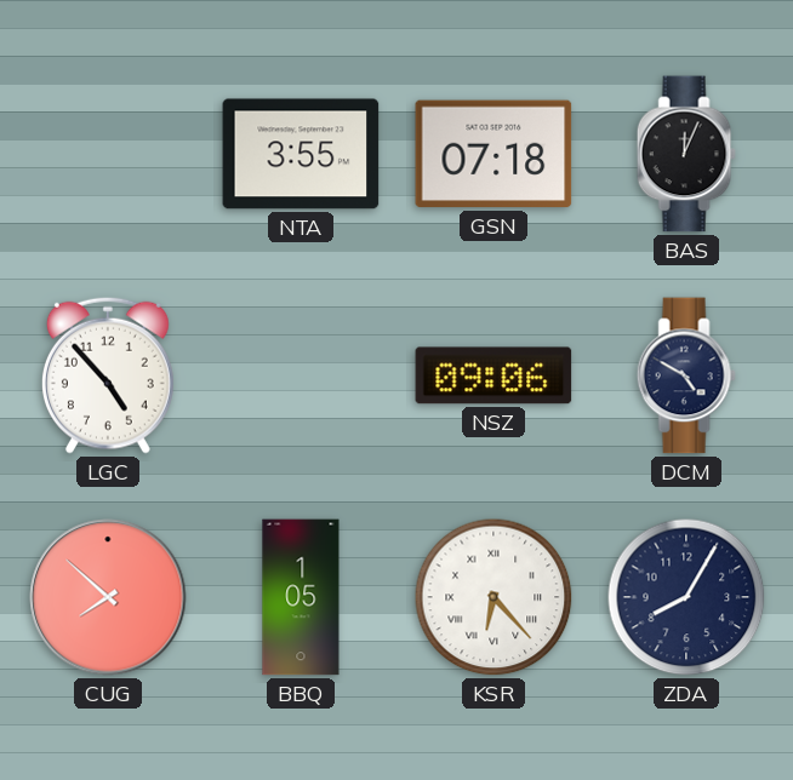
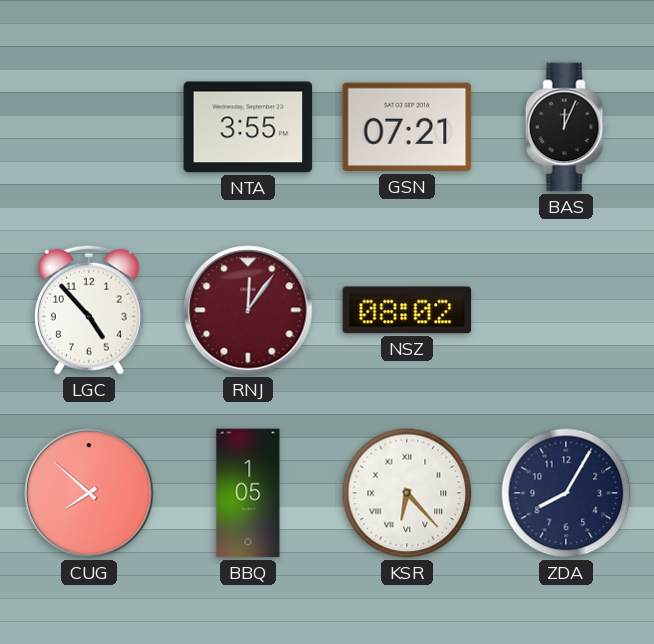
GSN: 07:18 -> 07:21 (407, 127)
RNJ: none -> 12:06 (248, 310)
NSZ: 09:06 -> 08:02 (407, 310)
DCM: 4:50 -> none (686, 375)
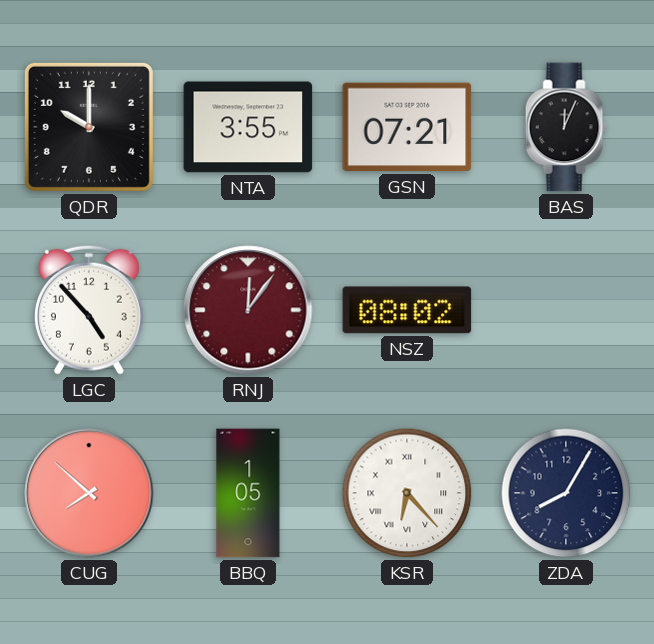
QDR: none -> 10:00 (89, 127)
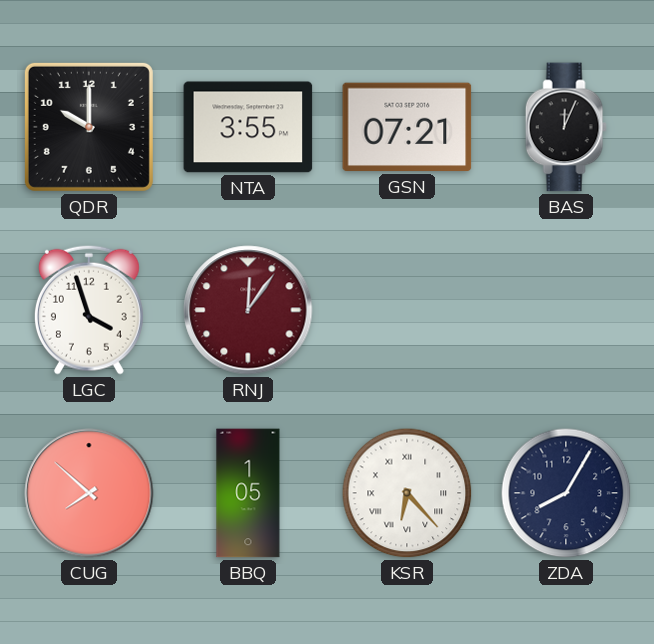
LGC: 4:53 -> 3:57 (89, 310)
NSZ: 08:02 -> none (407, 310)
